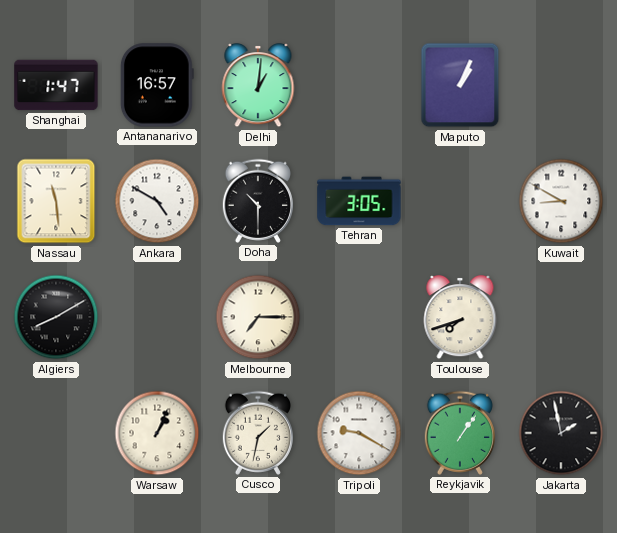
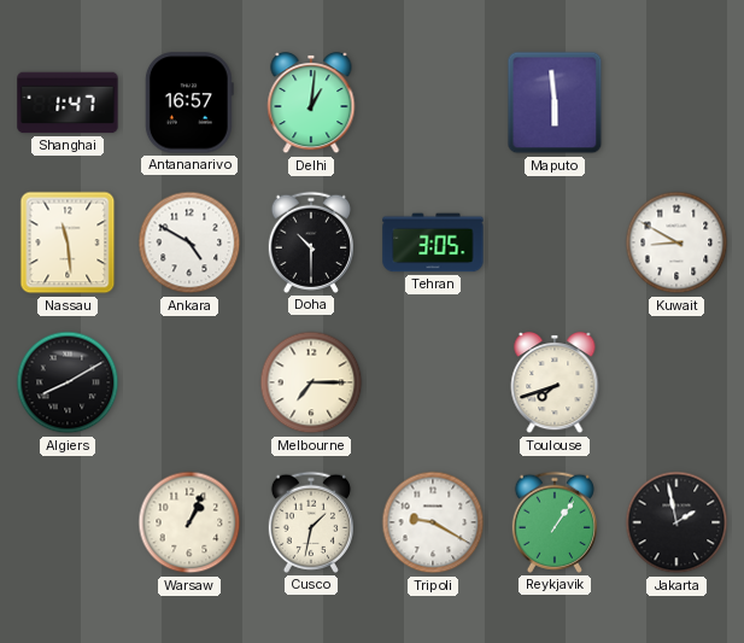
Maputo: 1:04 -> 5:59 (555, 103)
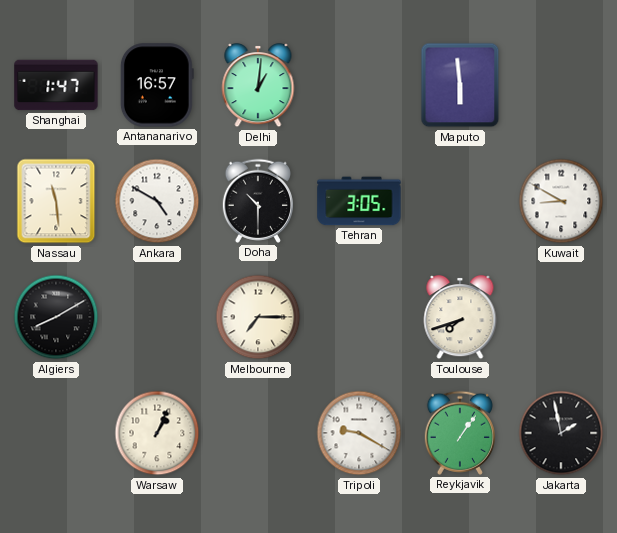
Cusco: 1:32 -> none (311, 522)
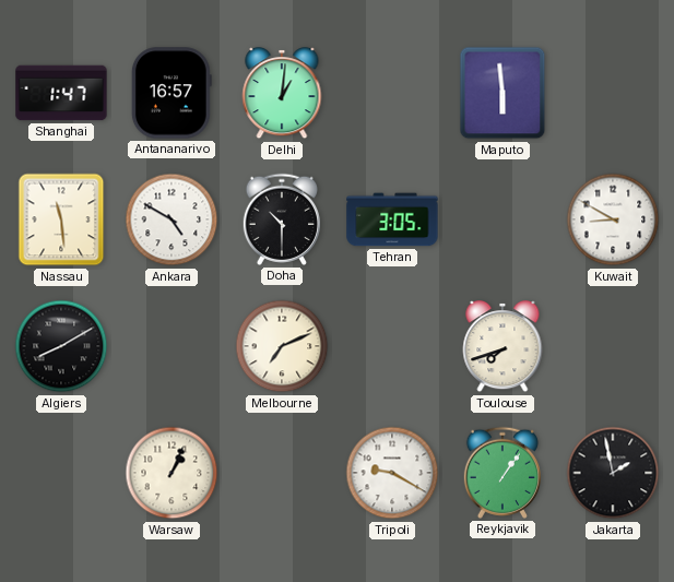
Melbourne: 7:15 -> 7:11 (282, 346)
